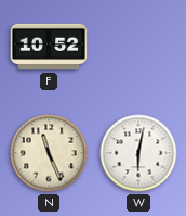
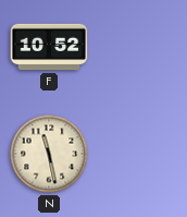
N: 11:26 -> 11:28 (49, 154)
W: 6:02 -> none (138, 153)
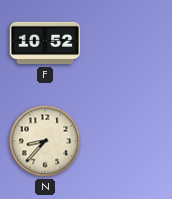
N: 11:28 -> 8:37 (45, 141)
